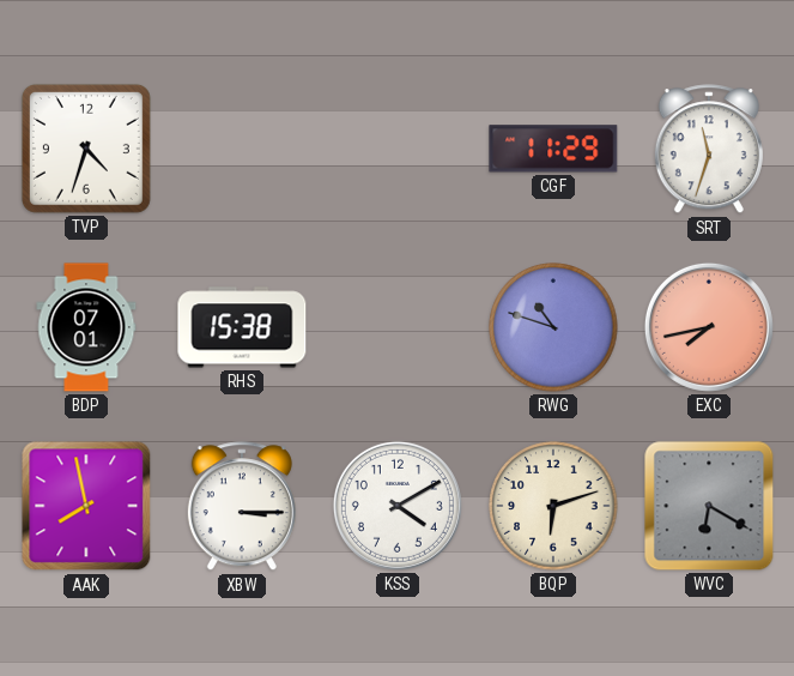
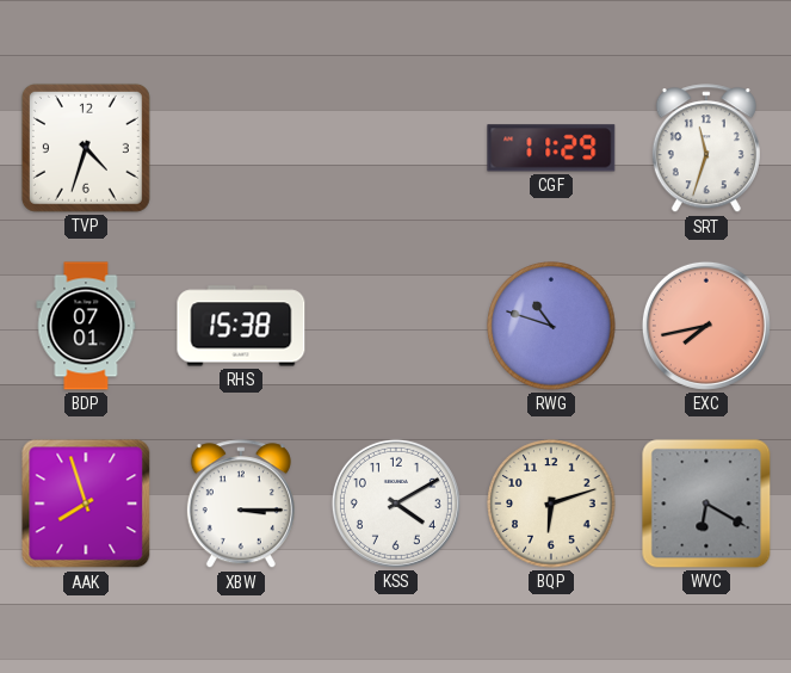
AAK: 7:58 -> 7:57 (86, 504)
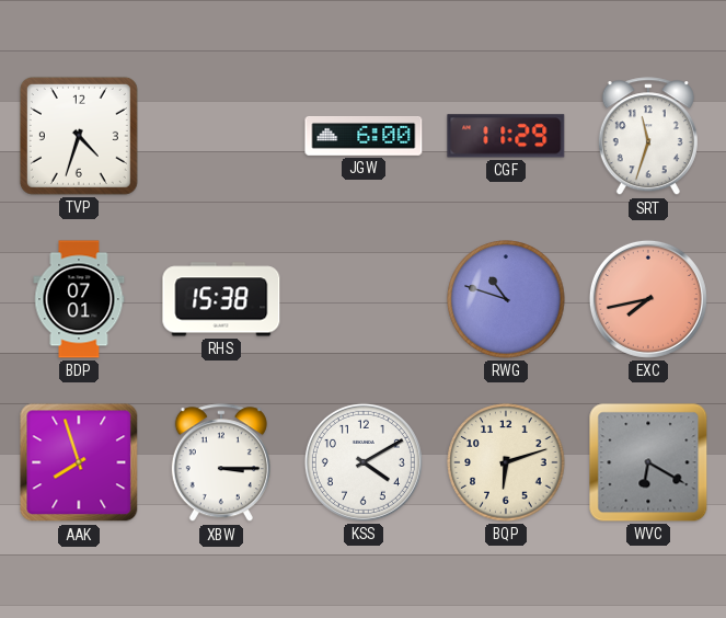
JGW: none -> 6:00 (364, 136)
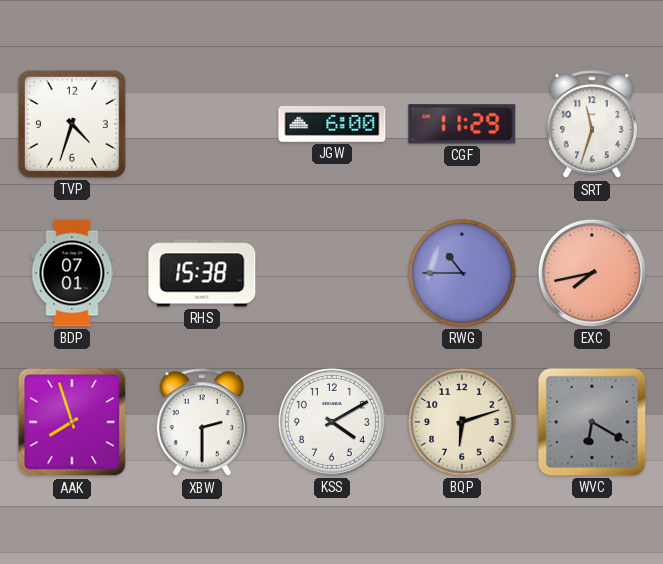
RWG: 10:48 -> 10:45 (462, 273)
XBW: 3:15 -> 2:30 (202, 423)
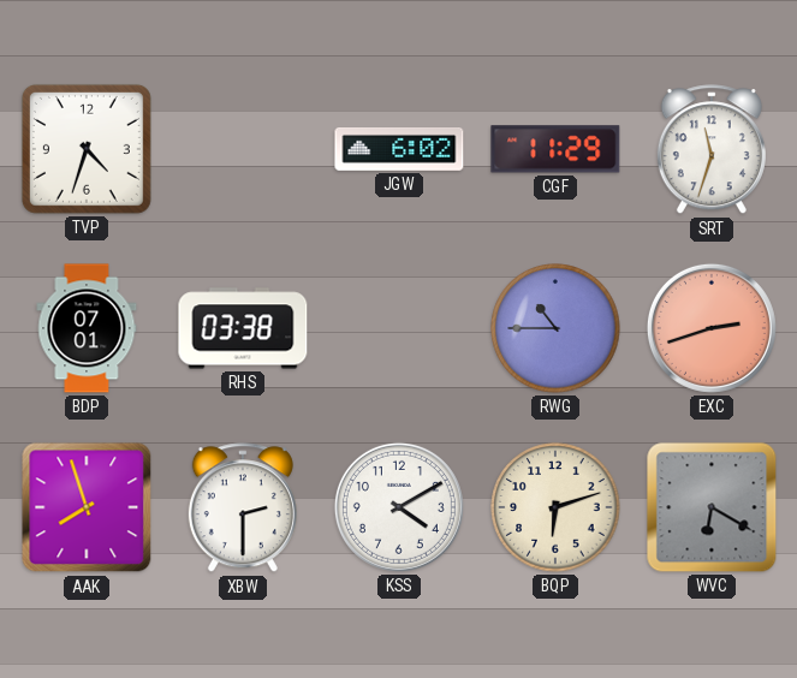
JGW: 6:00 -> 6:02 (399, 149)
RHS: 15:38 -> 03:38 (243, 328)
EXC: 7:43 -> 2:42 (712, 328)
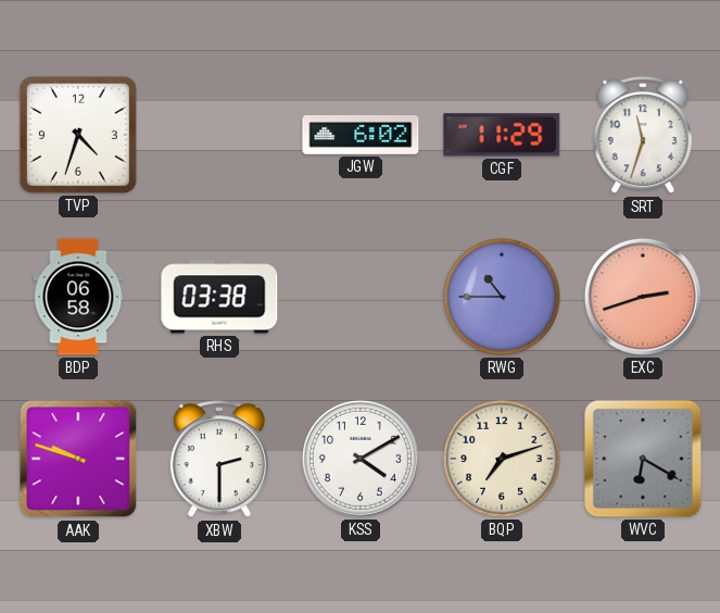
BDP: 07:01 -> 06:58 (78, 297)
AAK: 7:57 -> 9:48 (78, 459)
BQP: 6:12 -> 7:12 (502, 459)
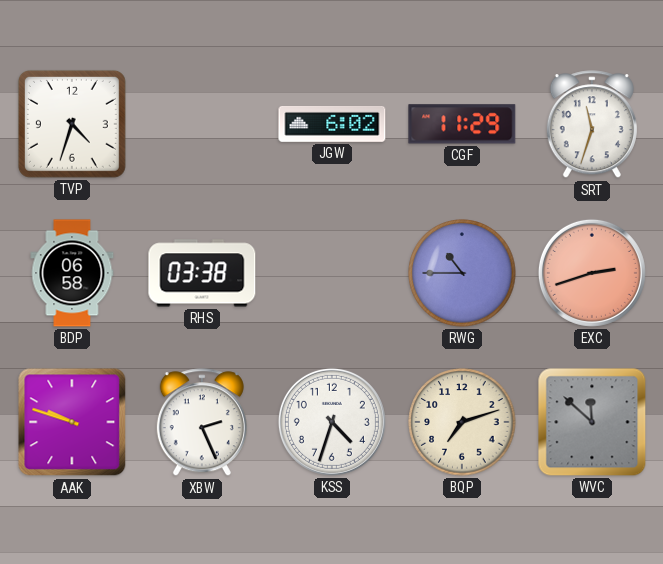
XBW: 2:30 -> 2:26 (202, 423)
KSS: 4:10 -> 4:33 (332, 422)
WVC: 6:20 -> 11:52 (592, 422)
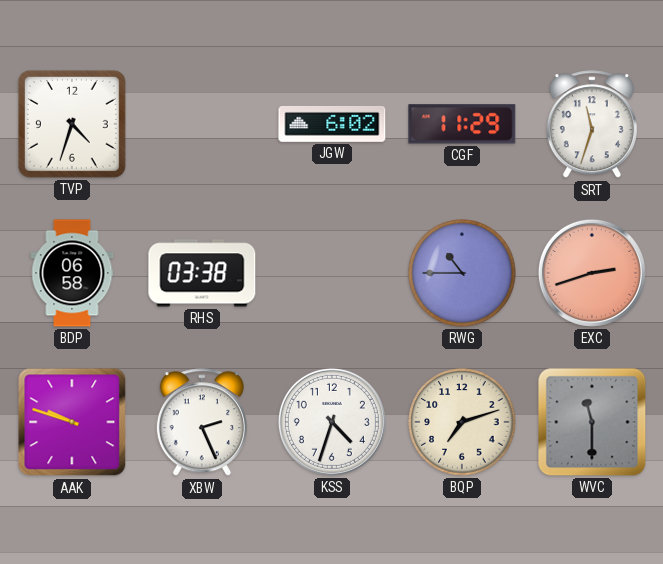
WVC: 11:52 -> 11:30 (592, 422)
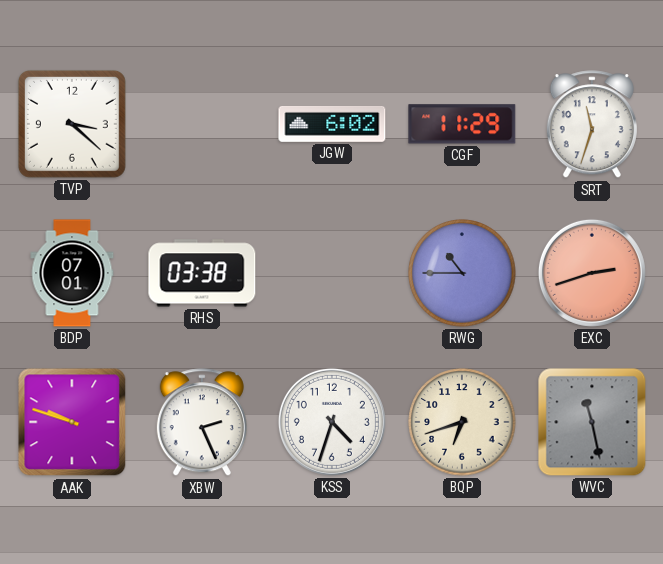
TVP: 4:33 -> 3:22 (72, 124)
BDP: 06:58 -> 07:01 (72, 273)
BQP: 7:12 -> 6:42 (462, 422)
WVC: 11:30 -> 11:28 (592, 422)
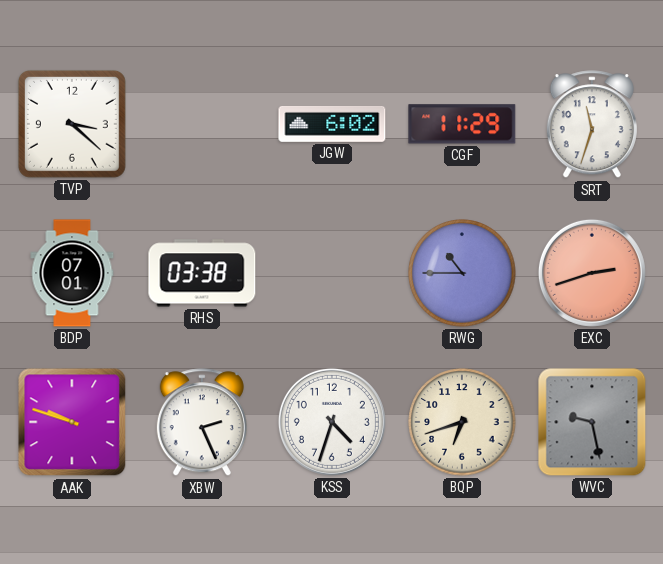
WVC: 11:28 -> 9:28 (592, 422)
